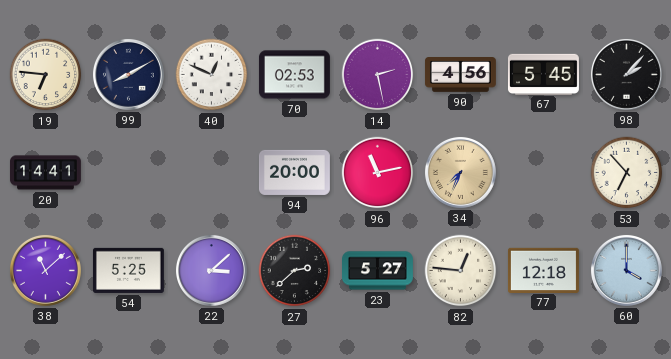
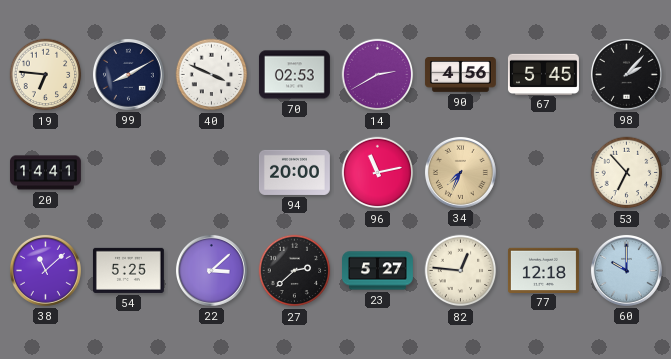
40: 12:49 -> 3:49 (212, 75)
14: 2:28 -> 2:40 (378, 75)
60: 4:00 -> 10:00 (626, 270)
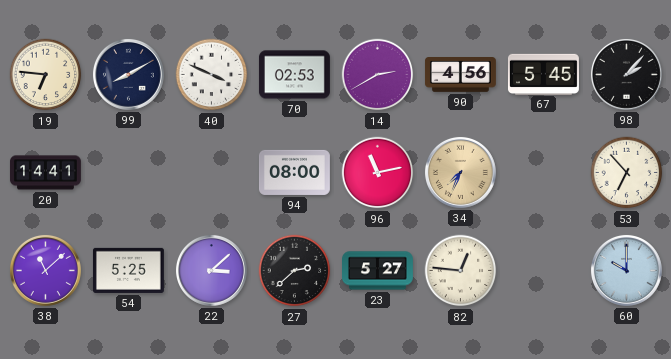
94: 20:00 -> 08:00 (294, 172)
77: 12:18 -> none (543, 270)
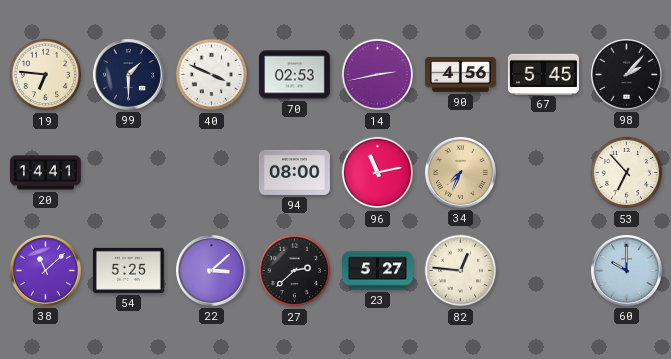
99: 8:10 -> 1:30 (128, 74)
14: 2:40 -> 2:43 (378, 75)
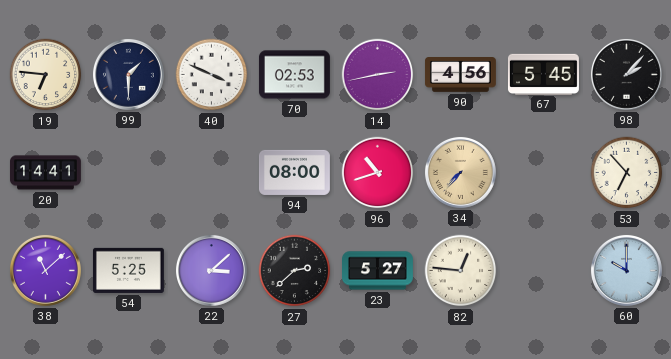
96: 11:13 -> 10:42 (378, 173)
34: 7:34 -> 7:37 (460, 172)
